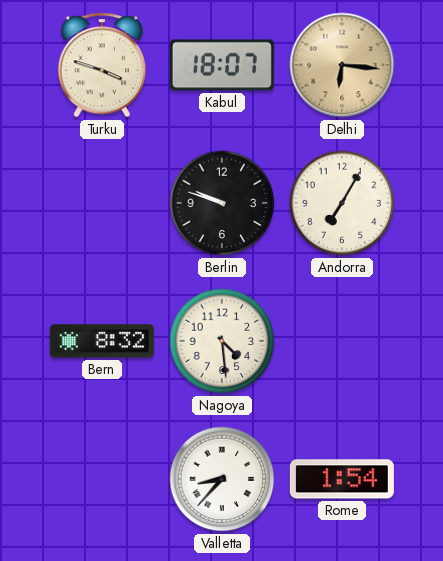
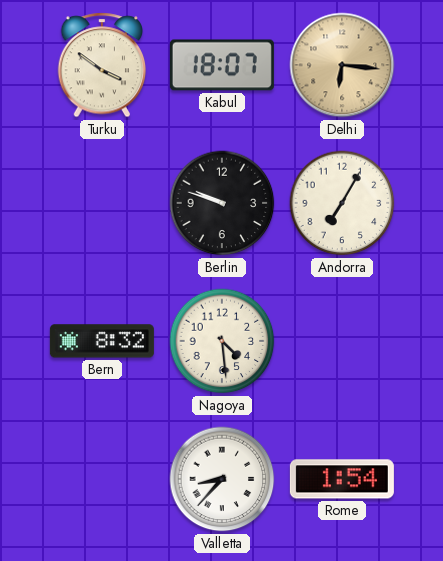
Turku: 3:48 -> 3:51 (102, 65)
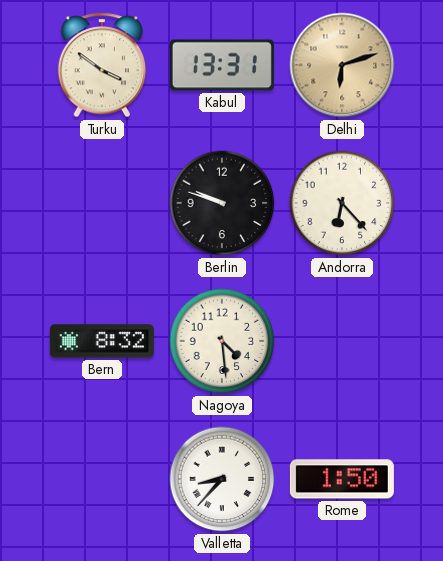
Kabul: 18:07 -> 13:31 (222, 65)
Delhi: 6:16 -> 6:12 (342, 65)
Andorra: 7:05 -> 6:23 (342, 203)
Rome: 1:54 -> 1:50 (342, 479)
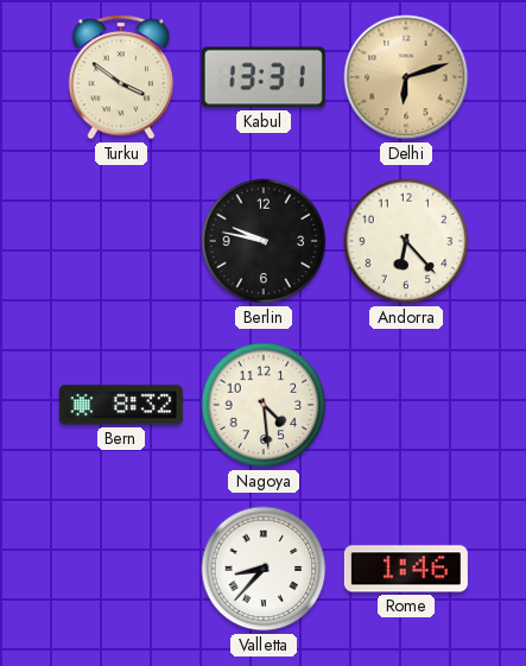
Berlin: 9:48 -> 9:47 (264, 241)
Rome: 1:50 -> 1:46 (406, 569)
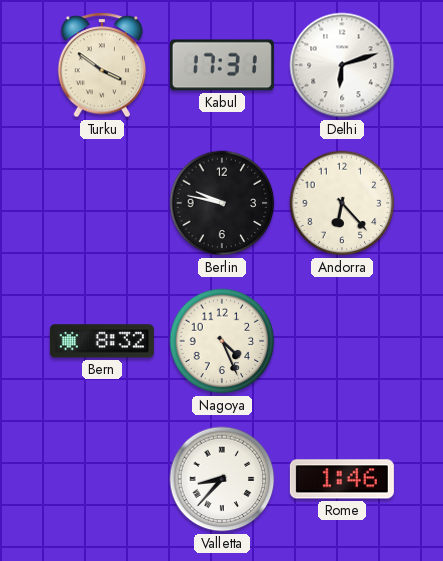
Kabul: 13:31 -> 17:31 (222, 65)
Delhi dial: champagne -> white (342, 65)
Nagoya: 4:29 -> 4:26 (222, 341)
